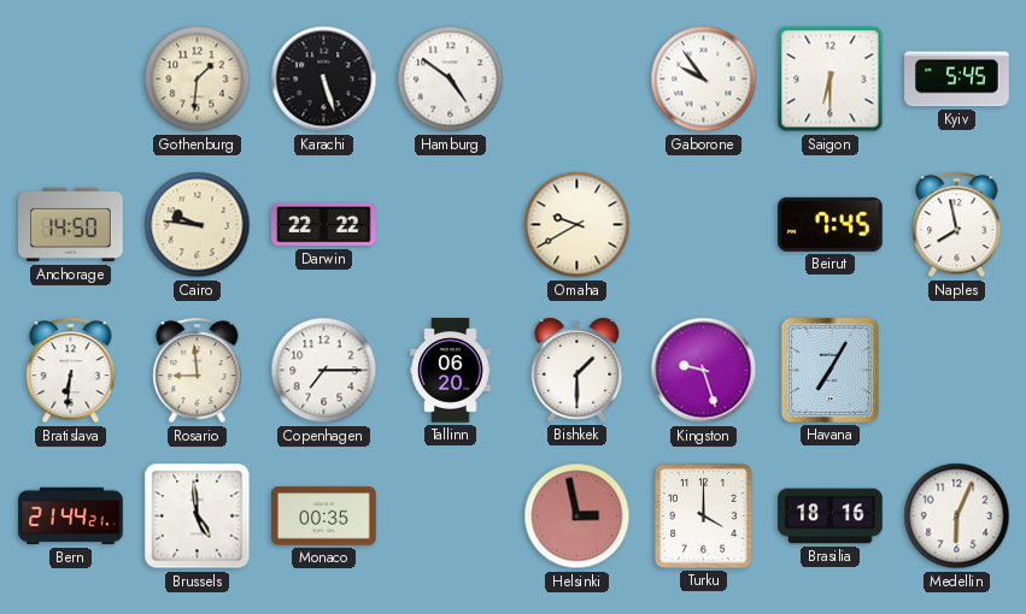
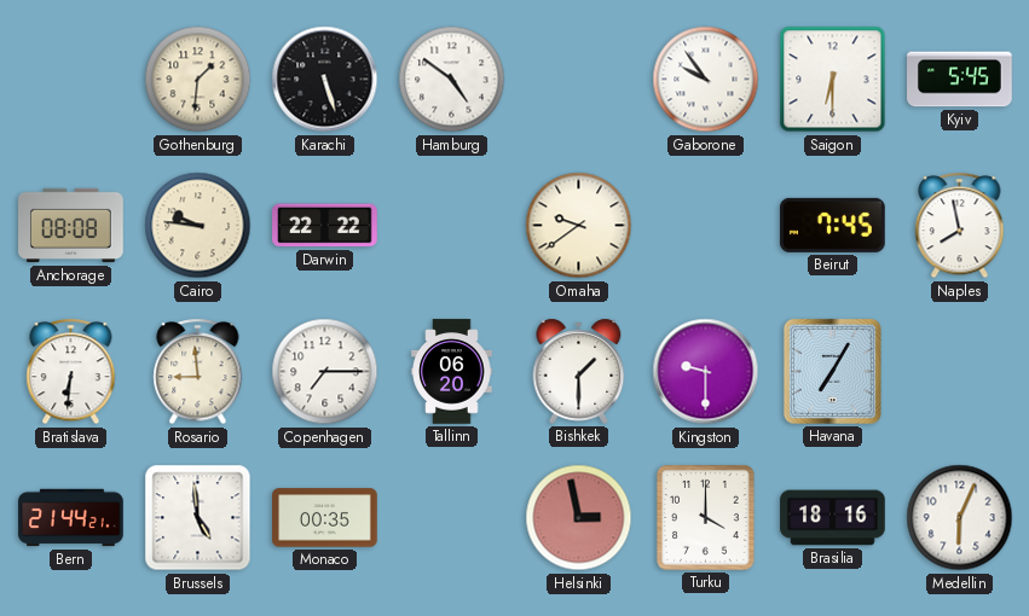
Anchorage: 14:50 -> 08:08 (71, 226)
Omaha: 9:40 -> 9:39 (579, 226)
Kingston: 9:27 -> 9:30 (706, 372)
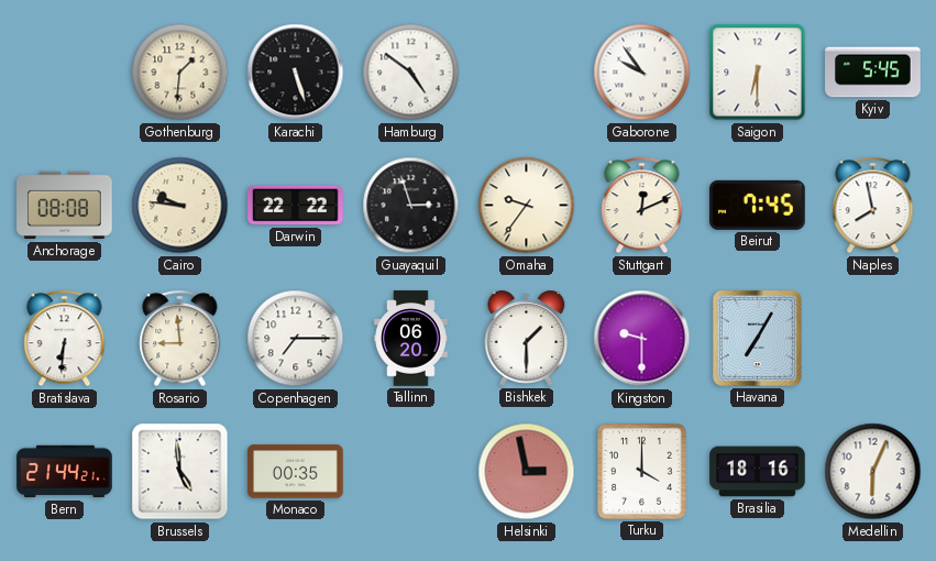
Guayaquil: none -> 2:57 (411, 206)
Omaha: 9:39 -> 9:36 (527, 206)
Stuttgart: none -> 12:11 (642, 206)
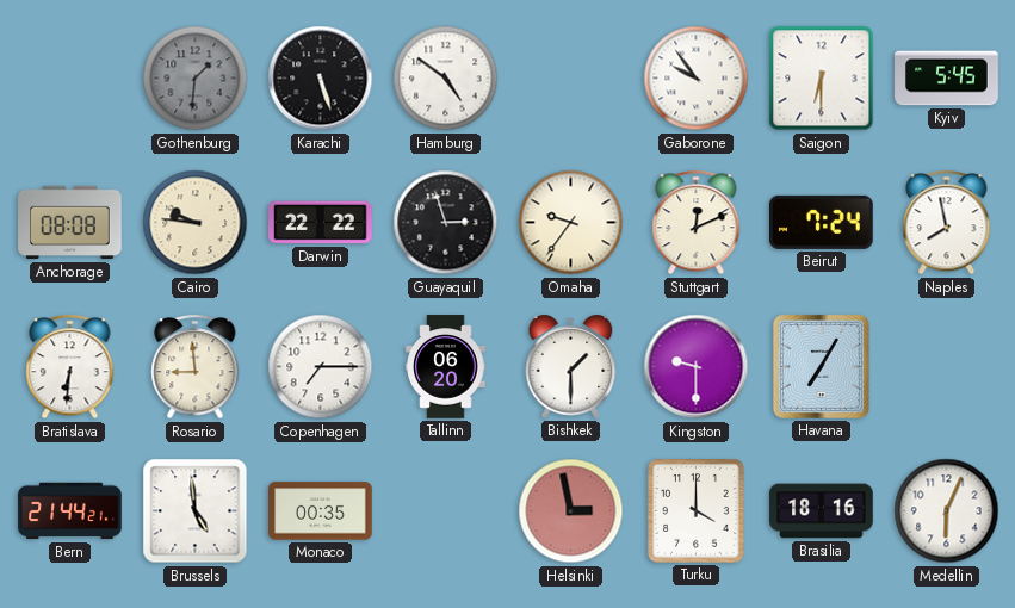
Gothenburg dial: cream -> grey (196, 79)
Beirut: 7:45 -> 7:24 (822, 222)
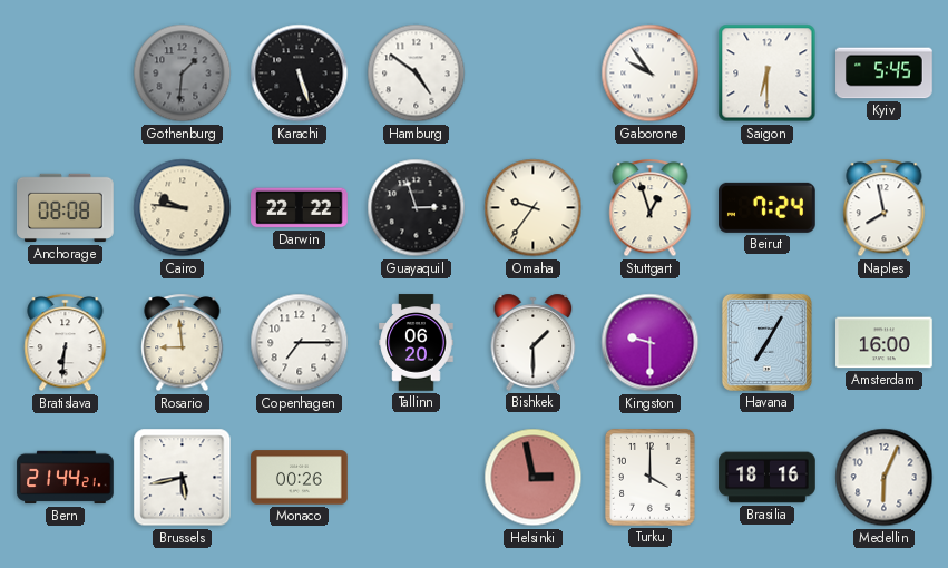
Stuttgart: 12:11 -> 12:57 (651, 208)
Amsterdam: none -> 16:00 (885, 343)
Brussels: 4:59 -> 5:43 (183, 478)
Monaco: 00:35 -> 00:26 (300, 478)
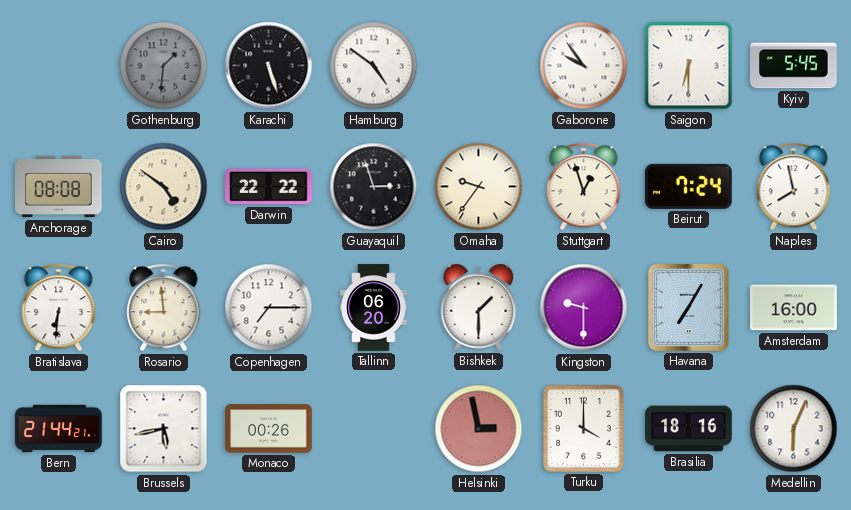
Cairo: 9:46 -> 4:51 (164, 187)
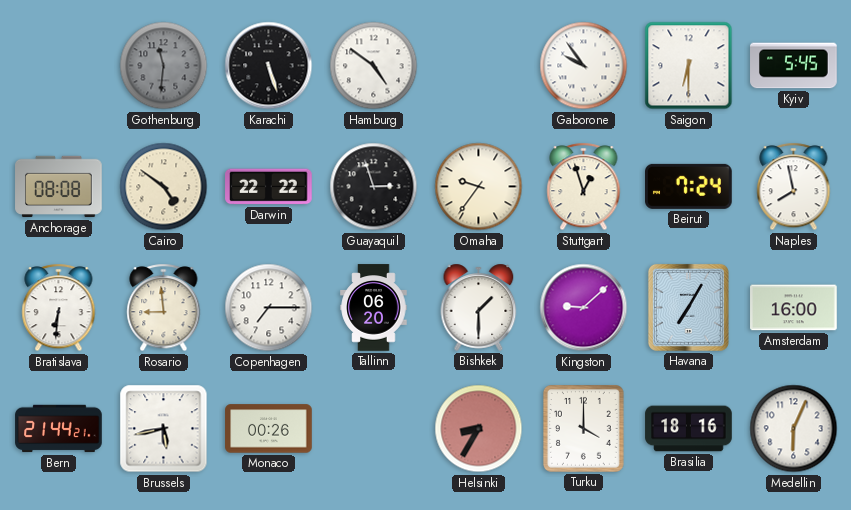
Gothenburg: 1:31 -> 11:31 (164, 66)
Kingston: 9:30 -> 9:08 (584, 308)
Helsinki: 2:58 -> 8:35 (479, 429)
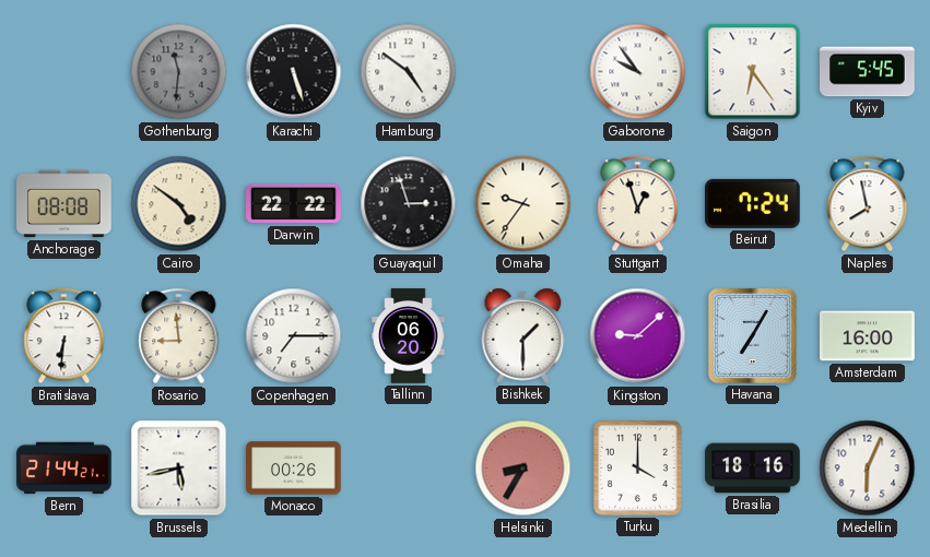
Saigon: 6:30 -> 6:24 (753, 72)
